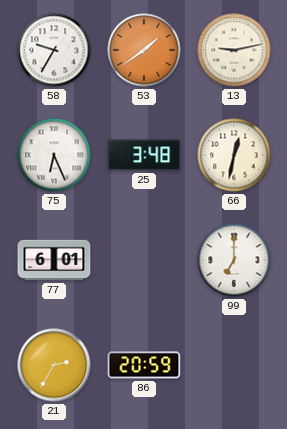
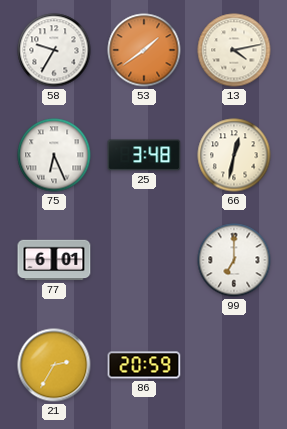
13: 9:13 -> 4:13 (234, 50)
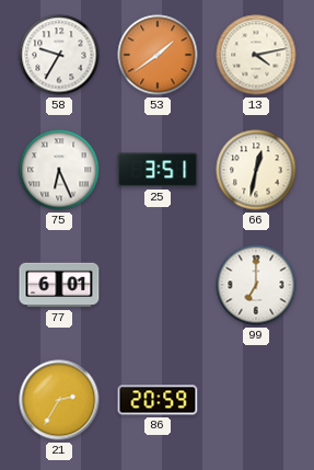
25: 3:48 -> 3:51 (158, 170)
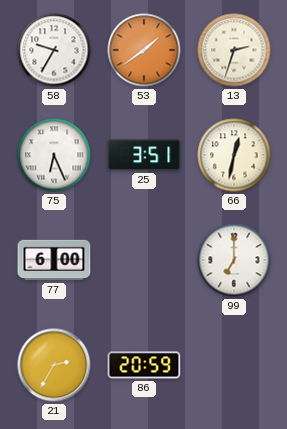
13: 4:13 -> 2:33 (234, 50)
77: 6:01 -> 6:00 (54, 260)
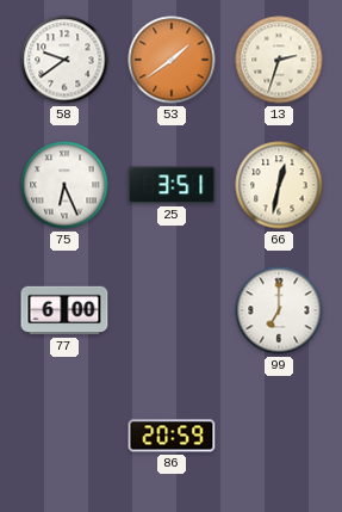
58: 9:35 -> 9:39 (64, 60)
21: 2:35 -> none (54, 365)
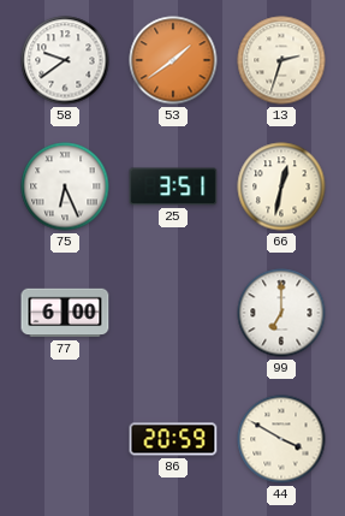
44: none -> 3:50 (281, 439)
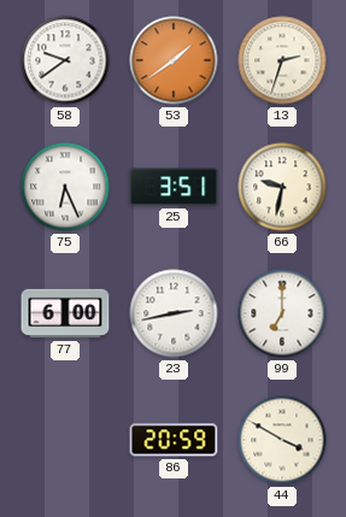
66: 12:32 -> 9:32 (282, 187)
23: none -> 2:43 (174, 313)
